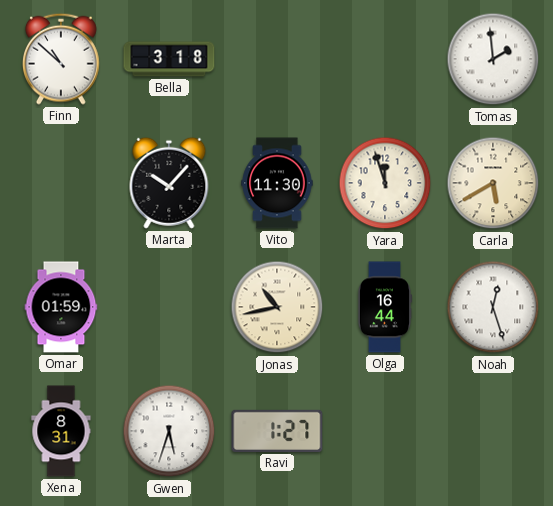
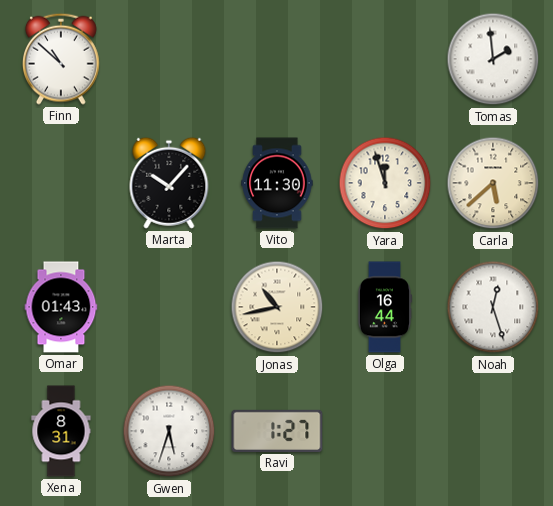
Bella: 3:18 -> none (169, 59)
Carla: 5:40 -> 5:38 (493, 183)
Omar: 01:59 -> 01:43 (61, 307)
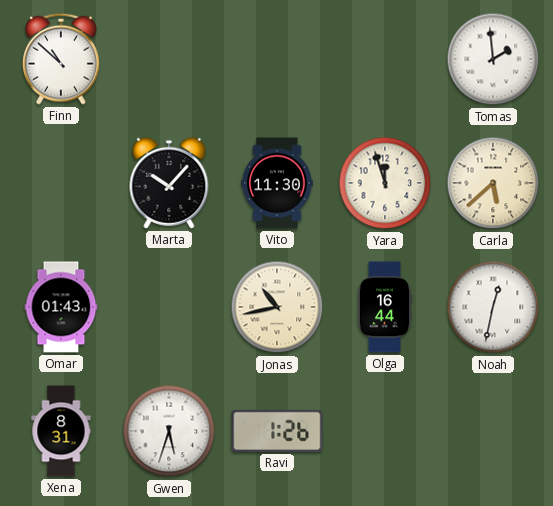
Noah: 12:27 -> 12:32 (493, 307)
Ravi: 1:27 -> 1:26 (277, 431)
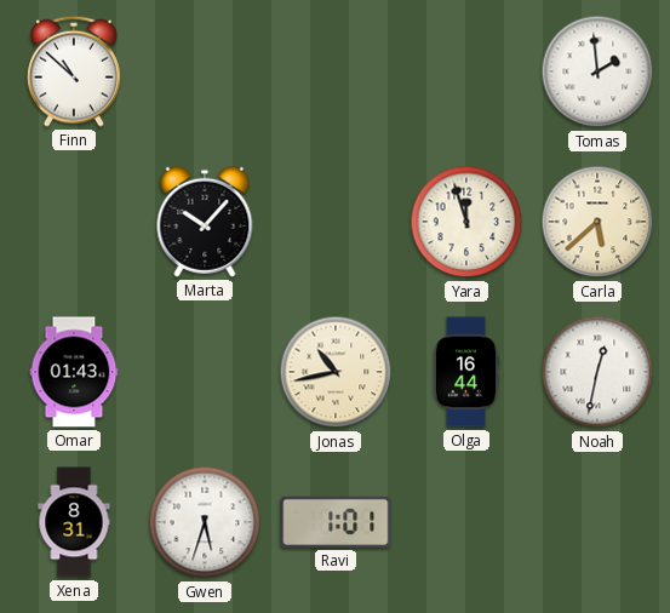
Vito: 11:30 -> none (277, 183)
Ravi: 1:26 -> 1:01 (336, 522)
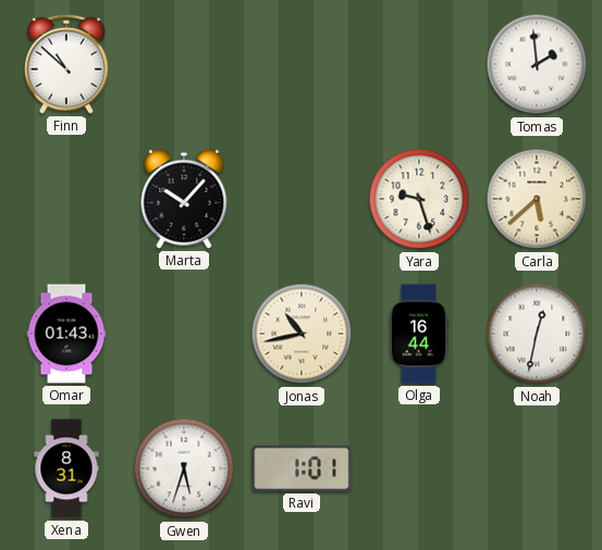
Yara: 11:57 -> 9:27 (419, 199)
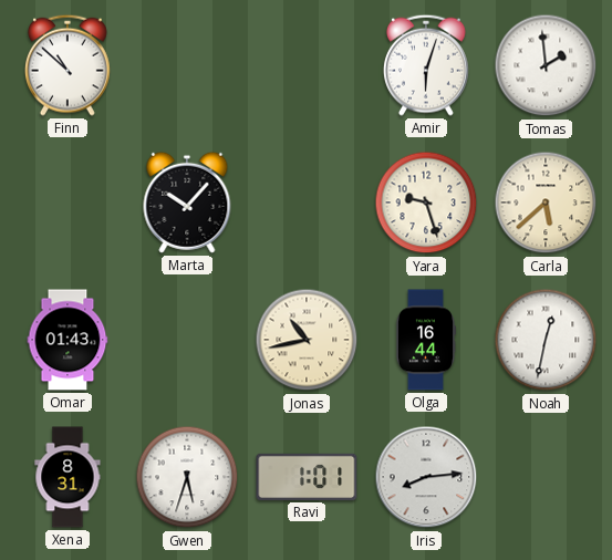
Amir: none -> 6:03 (427, 65)
Iris: none -> 8:14 (426, 477)
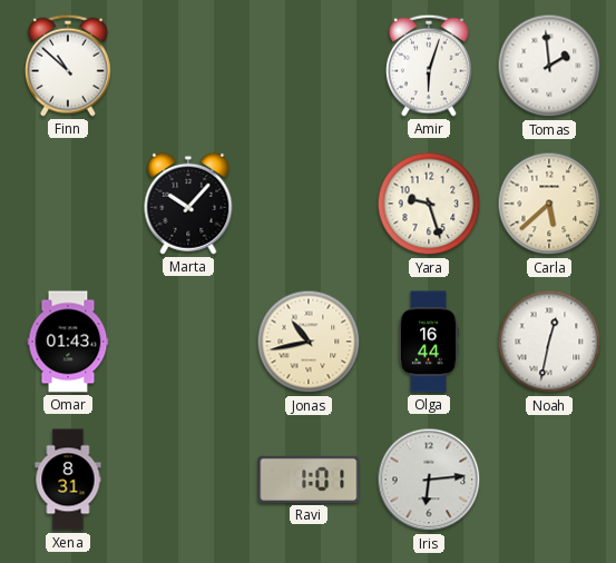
Gwen: 5:33 -> none (187, 477)
Iris: 8:14 -> 6:14 (429, 480)
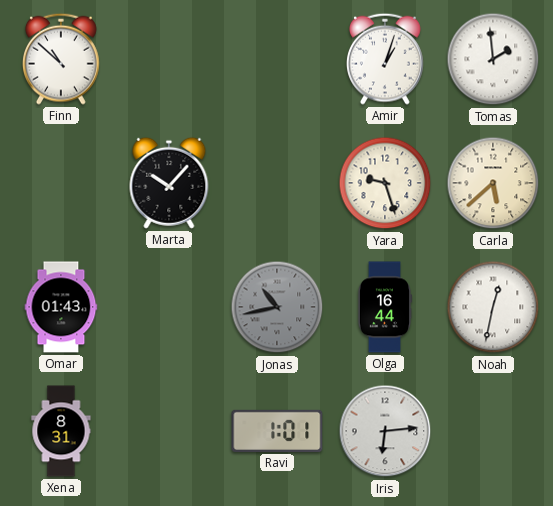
Amir: 6:03 -> 1:03 (386, 59)
Jonas dial: cream -> grey (277, 307)
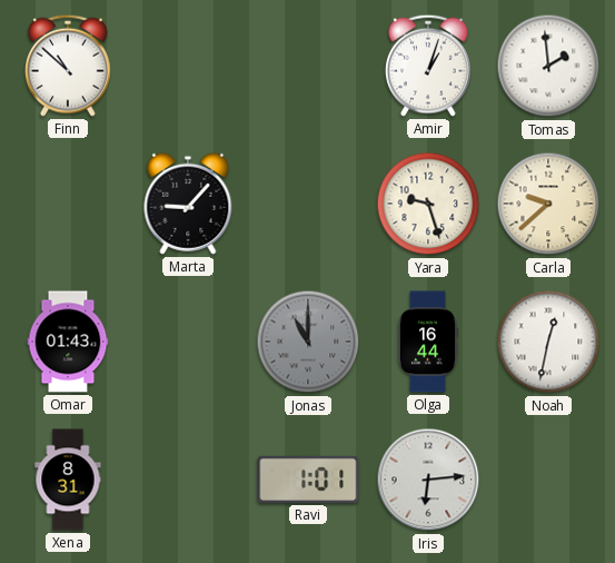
Marta: 10:07 -> 9:07 (188, 204)
Carla: 5:38 -> 9:38 (548, 204)
Jonas: 10:43 -> 11:00 (308, 342)
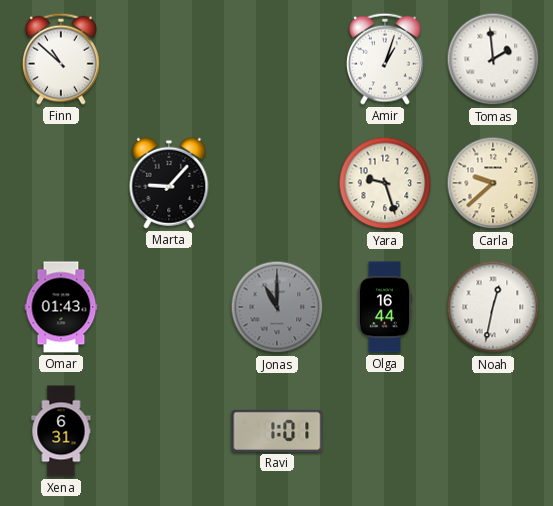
Xena: 8:31 -> 6:31 (61, 431)
Iris: 6:14 -> none (428, 480)
